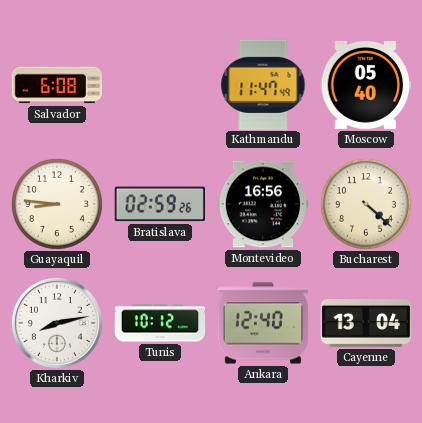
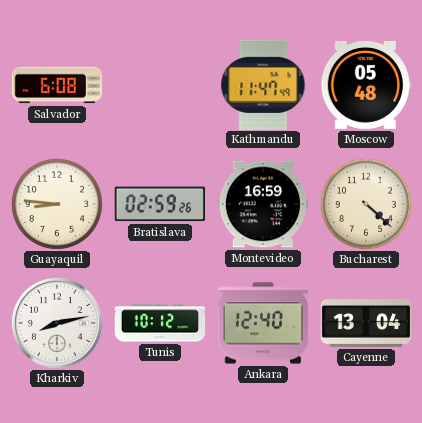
Moscow: 05:40 -> 05:48 (366, 85)
Montevideo: 16:56 -> 16:59 (263, 204)
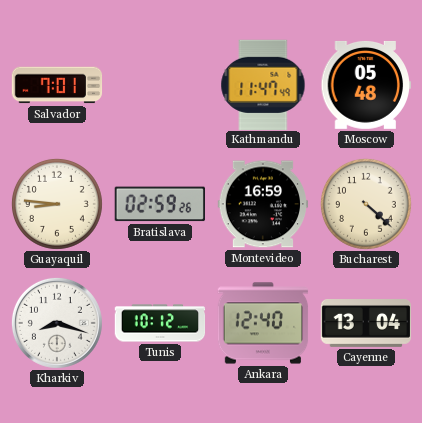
Salvador: 6:08 -> 7:01 (57, 85)
Kharkiv: 8:13 -> 8:18 (57, 323)
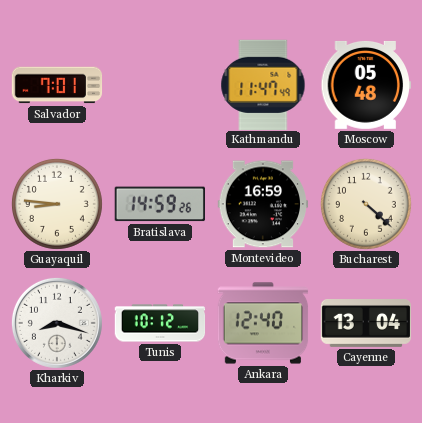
Bratislava: 02:59 -> 14:59 (160, 204)
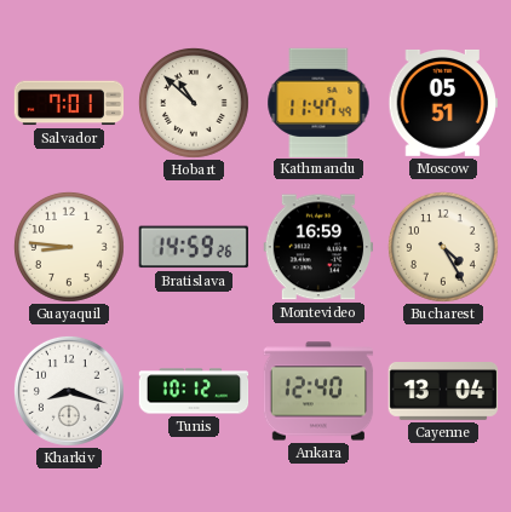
Hobart: none -> 10:52 (194, 103)
Moscow: 05:48 -> 05:51 (443, 103)
Bucharest: 4:22 -> 4:25 (443, 247)
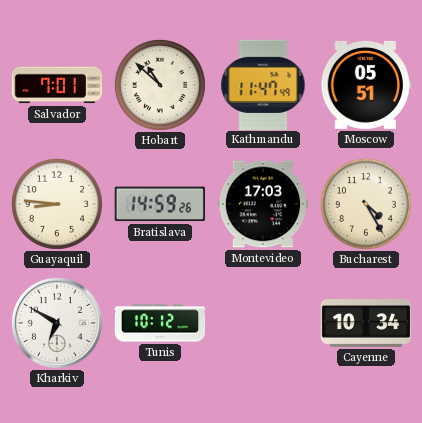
Montevideo: 16:59 -> 17:03 (263, 204)
Kharkiv: 8:18 -> 6:50 (57, 323)
Ankara: 12:40 -> none (318, 391)
Cayenne: 13:04 -> 10:34 (366, 324)
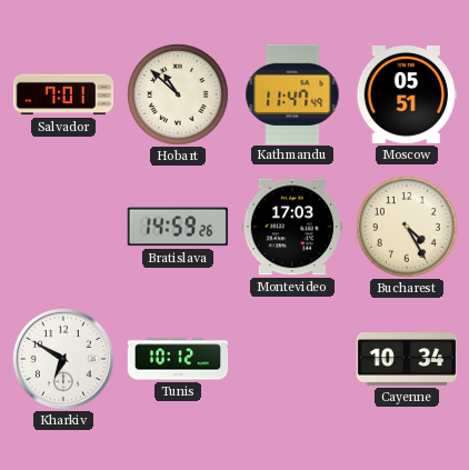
Guayaquil: 8:46 -> none (57, 204)
